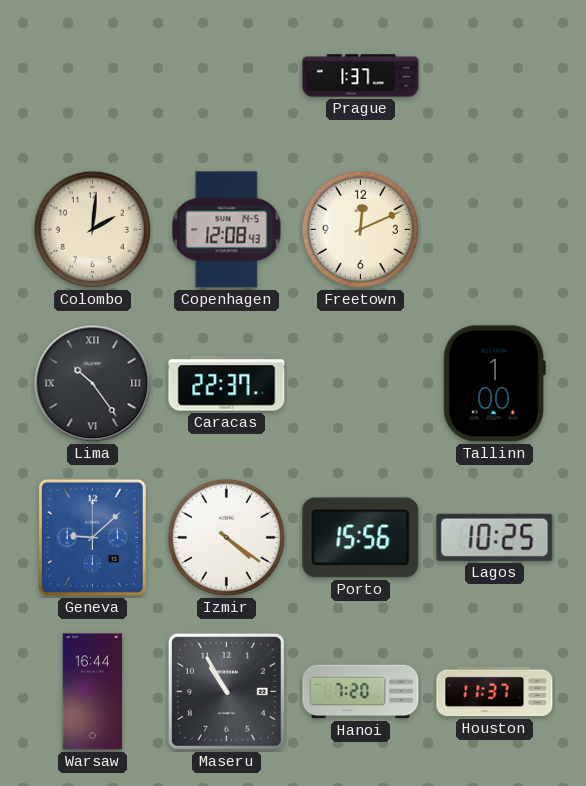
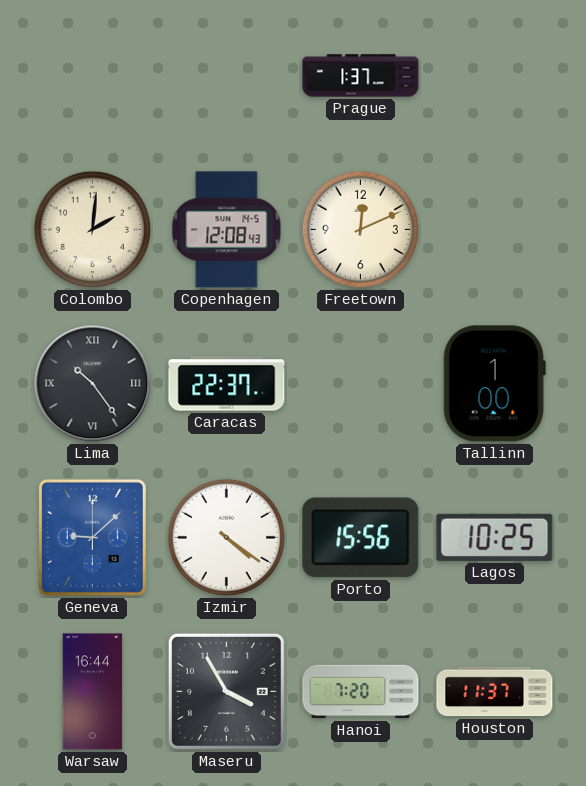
Maseru: 10:55 -> 3:55 (226, 691)
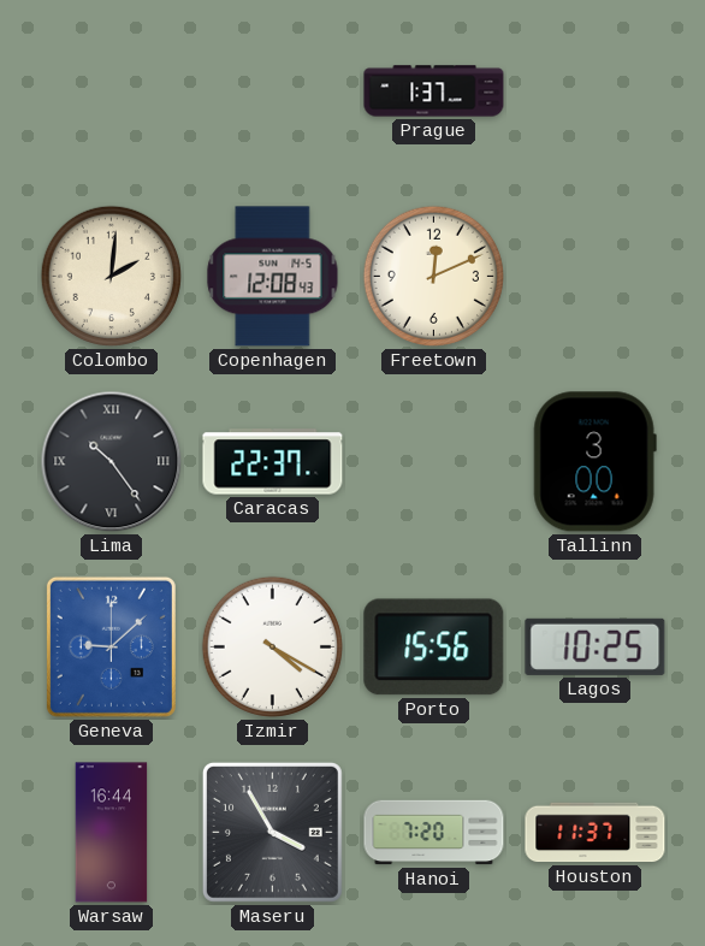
Tallinn: 1:00 -> 3:00 (594, 462)
Izmir: 4:21 -> 4:20 (272, 646)
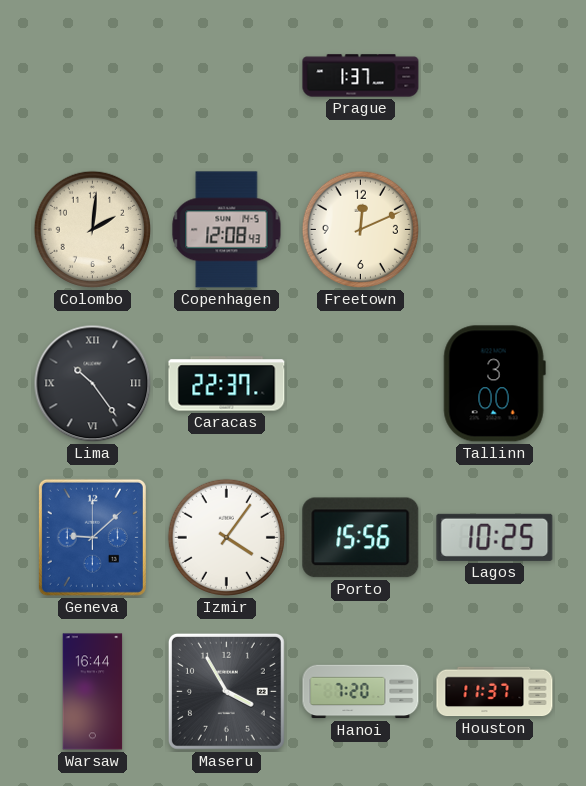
Izmir: 4:20 -> 4:06 (226, 537)
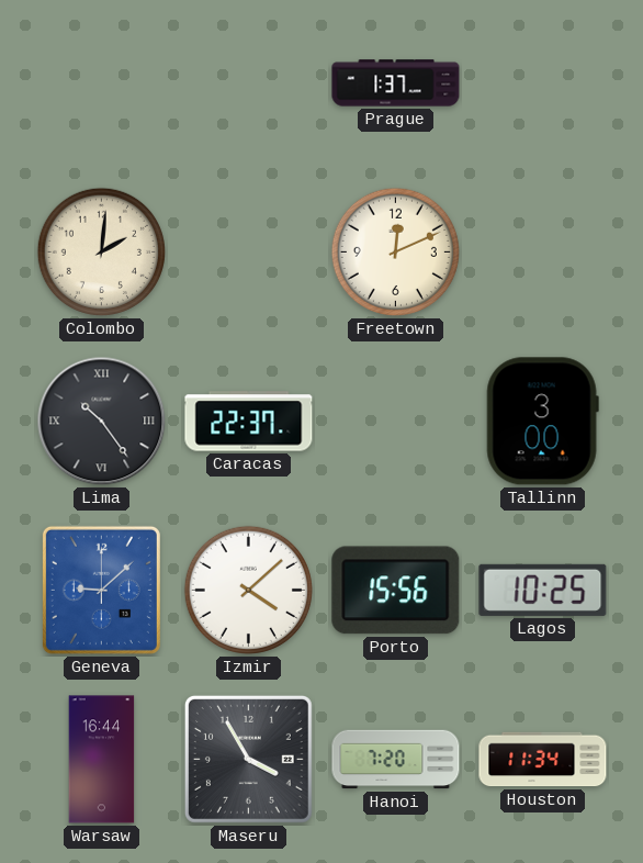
Copenhagen: 12:08 -> none (227, 230)
Izmir: 4:06 -> 4:08 (248, 590)
Houston: 11:37 -> 11:34 (543, 760)
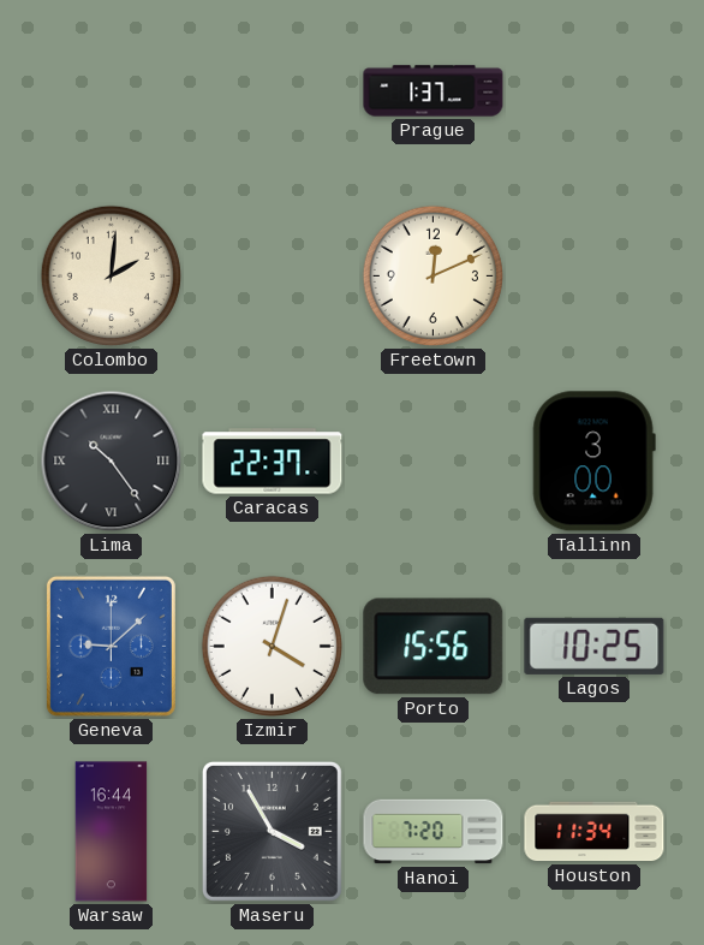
Izmir: 4:08 -> 4:03 (272, 646)
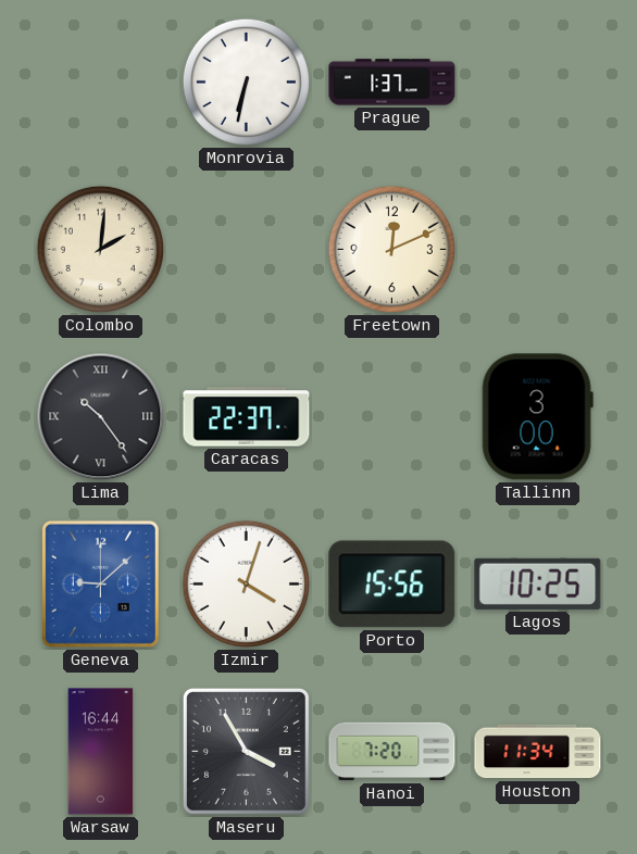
Monrovia: none -> 6:32 (246, 81)
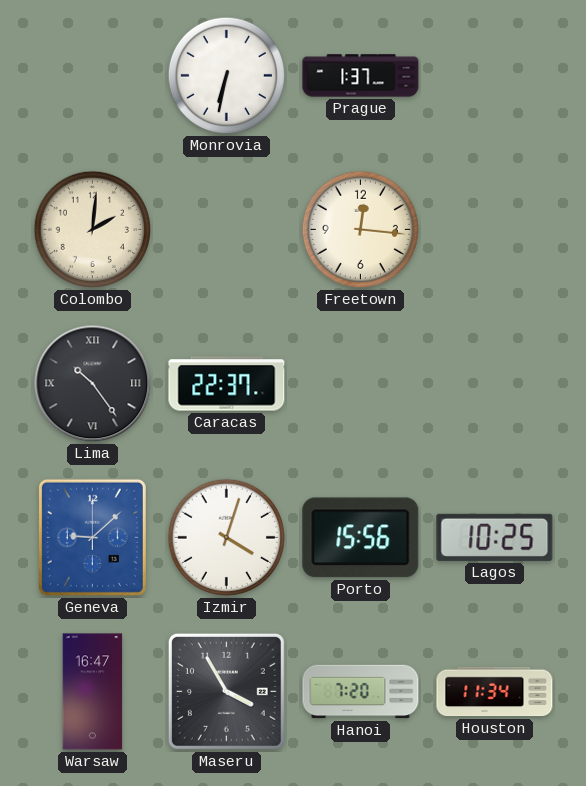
Freetown: 12:11 -> 12:16 (360, 229)
Tallinn: 3:00 -> none (537, 417)
Warsaw: 16:44 -> 16:47 (93, 692)
